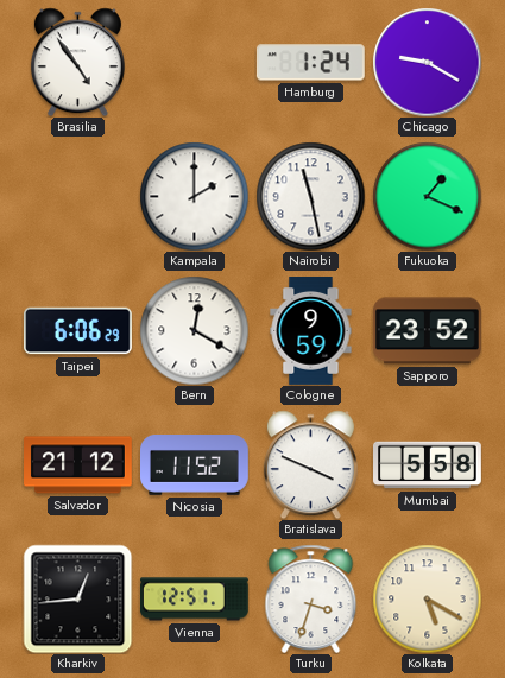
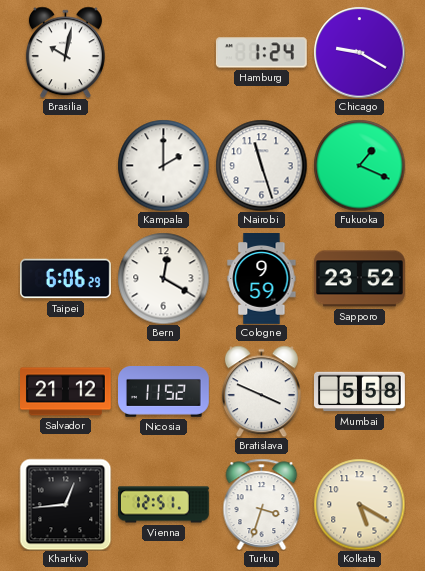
Brasilia: 4:54 -> 10:02 (65, 52)
Nairobi: 11:28 -> 11:27 (261, 165)
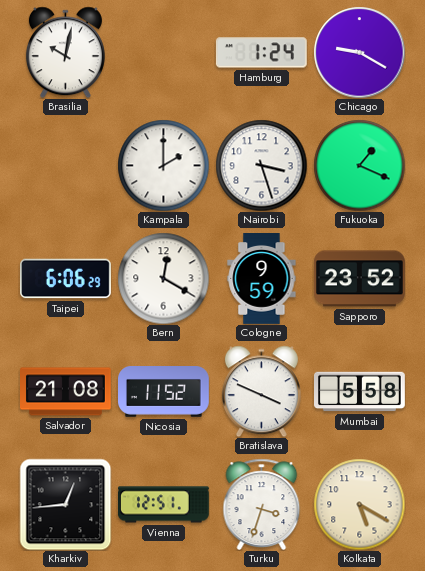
Nairobi: 11:27 -> 3:27 (261, 165)
Salvador: 21:12 -> 21:08 (66, 392)
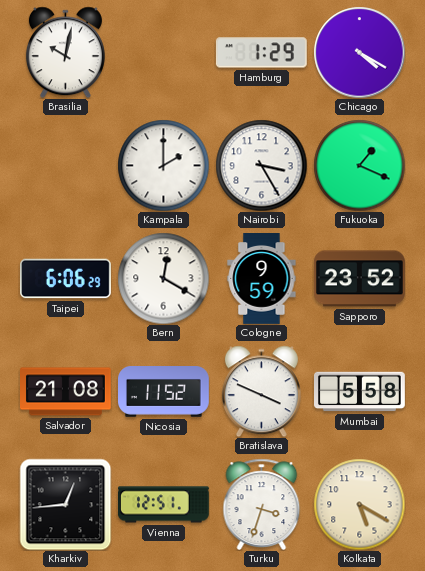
Hamburg: 1:24 -> 1:29 (261, 53)
Chicago: 9:20 -> 4:20 (359, 52)
Nairobi: 3:27 -> 3:25 (261, 165)
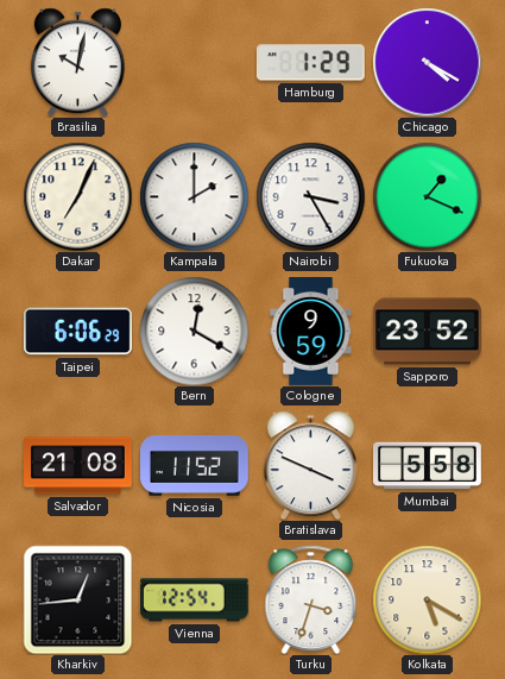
Dakar: none -> 7:04 (77, 196)
Vienna: 12:51 -> 12:54 (195, 601)
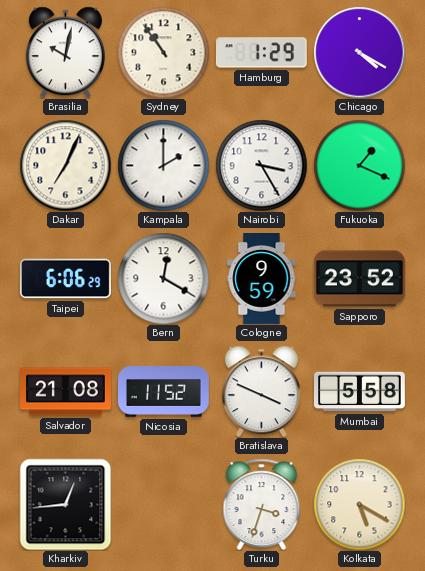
Sydney: none -> 10:54 (163, 52)
Vienna: 12:54 -> none (195, 601)
